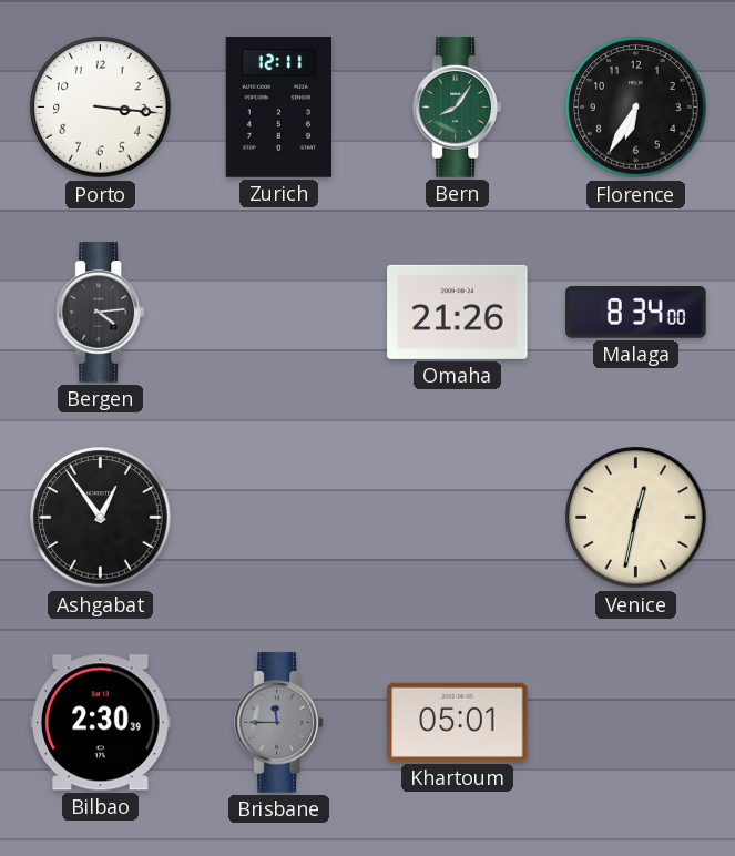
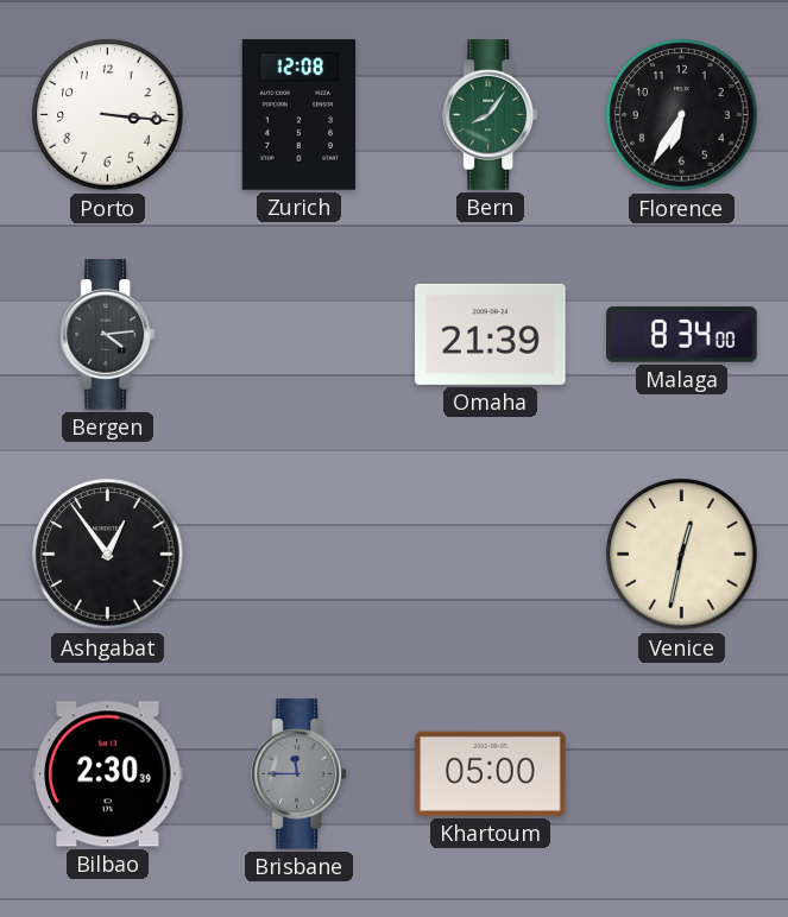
Zurich: 12:11 -> 12:08 (300, 115)
Omaha: 21:26 -> 21:39 (491, 334)
Khartoum: 05:01 -> 05:00 (491, 773)
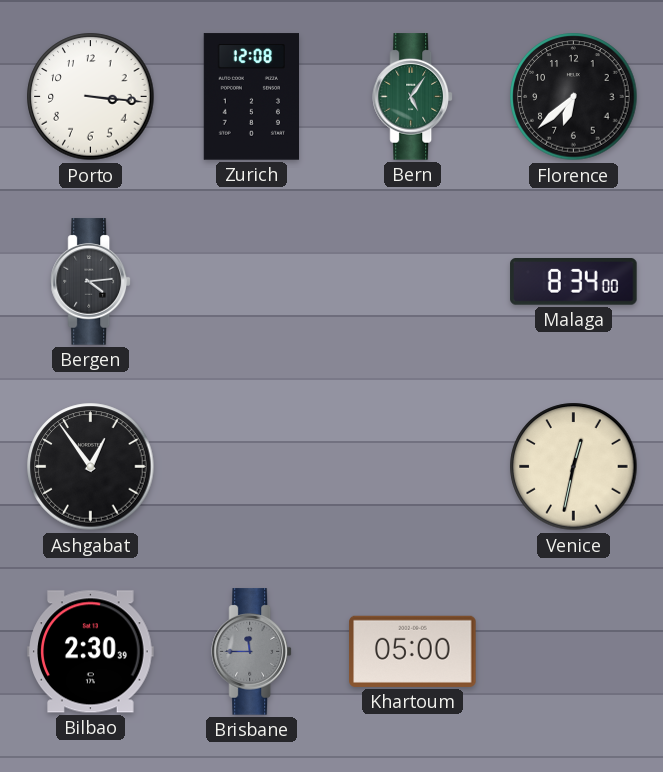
Bern: 8:06 -> 5:06 (413, 97)
Florence: 6:35 -> 6:38 (574, 97)
Omaha: 21:39 -> none (491, 334)
